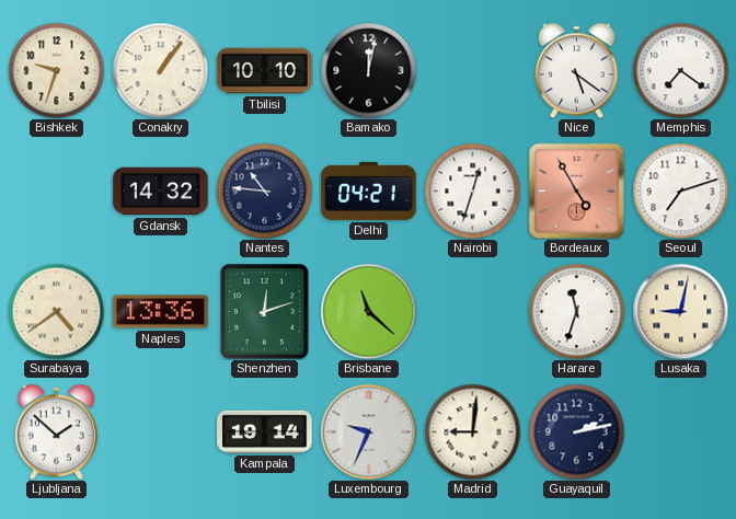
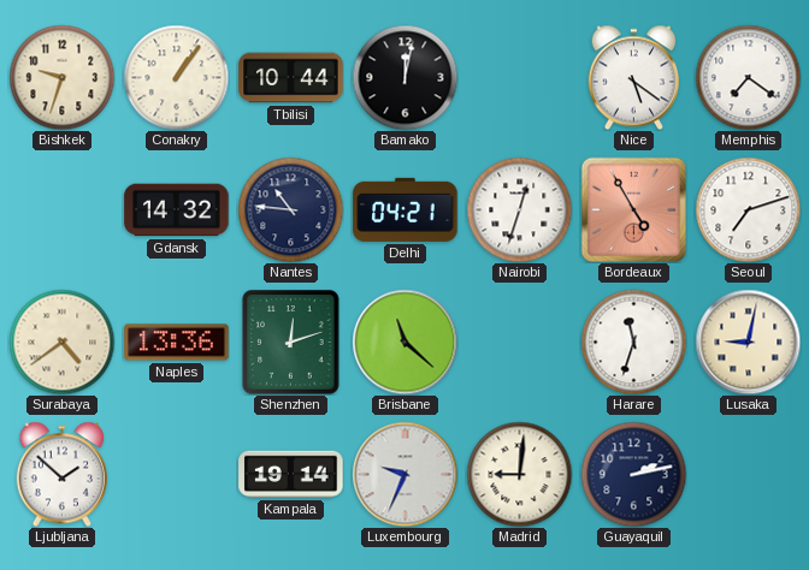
Tbilisi: 10:10 -> 10:44 (291, 78)
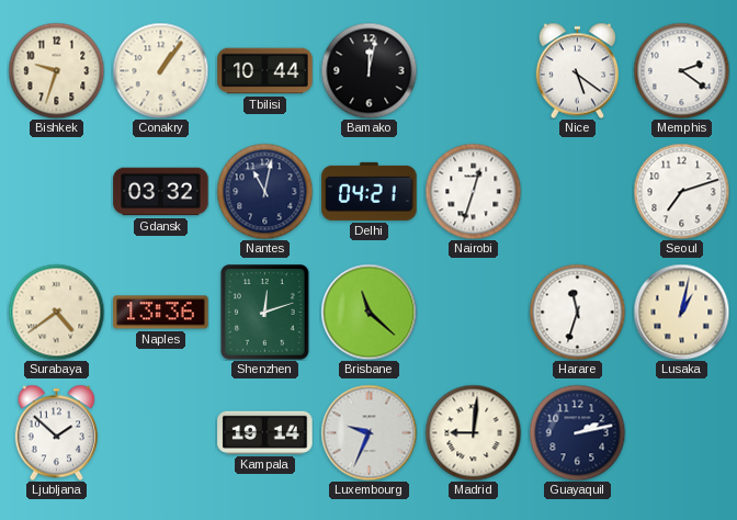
Memphis: 7:21 -> 2:21 (681, 70)
Gdansk: 14:32 -> 03:32 (161, 192)
Nantes: 10:46 -> 11:02 (264, 191)
Bordeaux: 4:55 -> none (633, 209)
Lusaka: 9:02 -> 1:02 (681, 312)
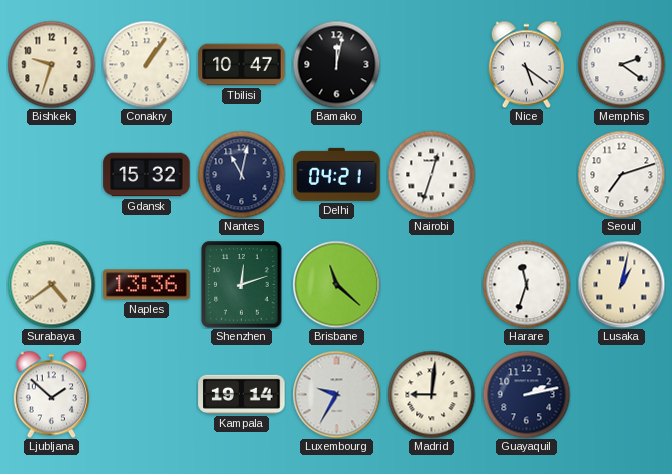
Tbilisi: 10:44 -> 10:47 (242, 65)
Gdansk: 03:32 -> 15:32 (147, 175)
Luxembourg: 9:34 -> 9:35 (336, 394)
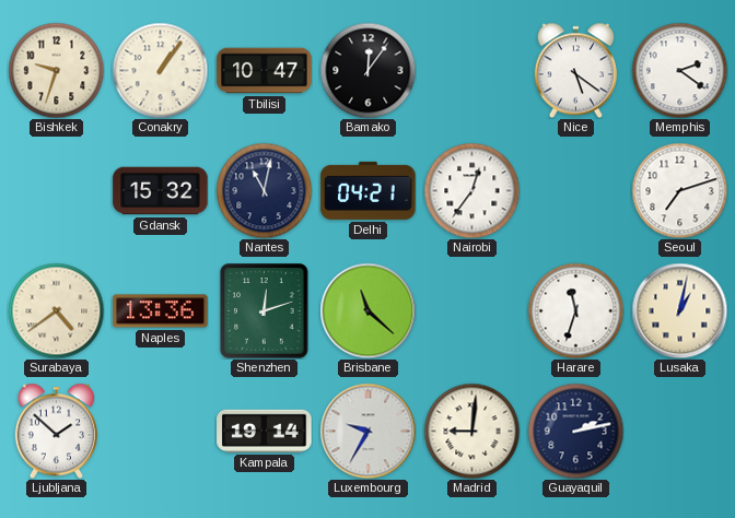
Bamako: 12:02 -> 12:06 (367, 70)
Nairobi: 12:33 -> 12:36 (471, 190)
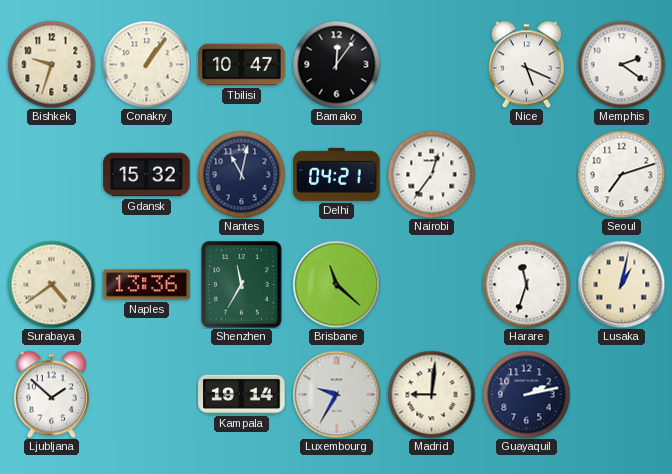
Nice: 5:21 -> 5:19 (526, 64)
Shenzhen: 12:12 -> 11:35 (242, 285)
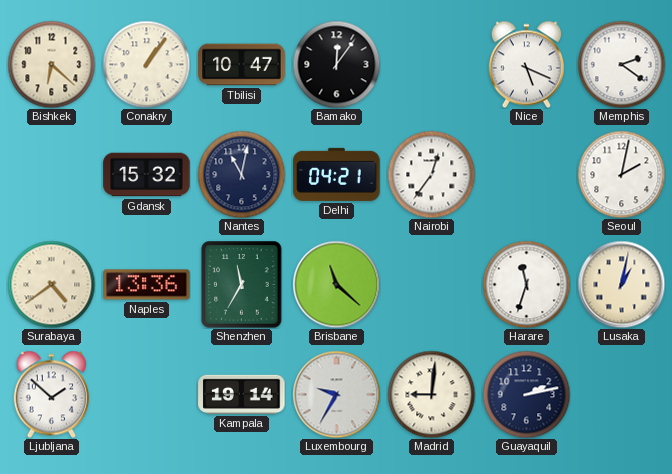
Bishkek: 9:33 -> 6:22 (51, 64)
Seoul: 7:12 -> 2:02 (621, 174)
